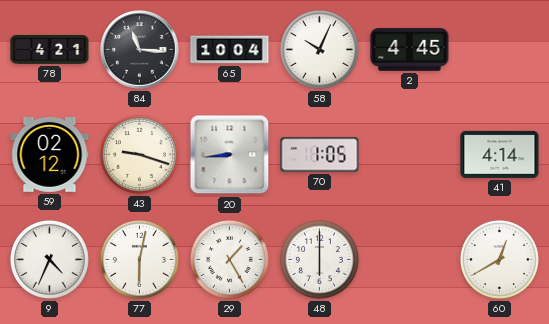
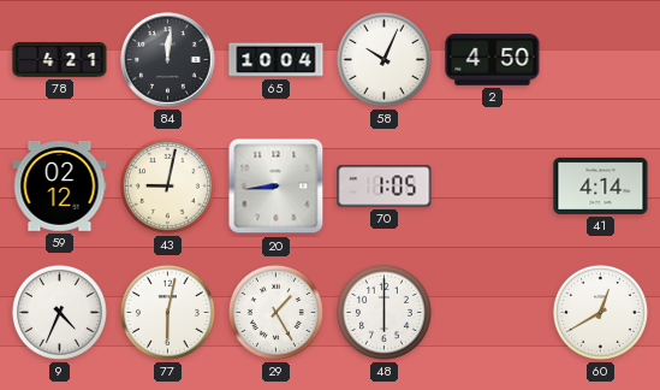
84: 11:16 -> 12:01 (168, 60)
2: 4:45 -> 4:50 (493, 60)
43: 9:18 -> 9:02 (167, 185)
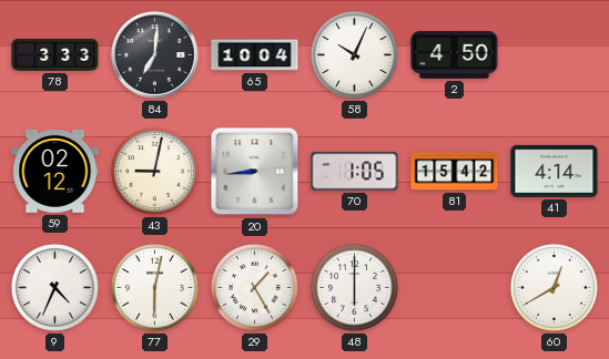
78: 4:21 -> 3:33 (55, 55)
84: 12:01 -> 7:01 (155, 55)
81: none -> 15:42 (455, 172)
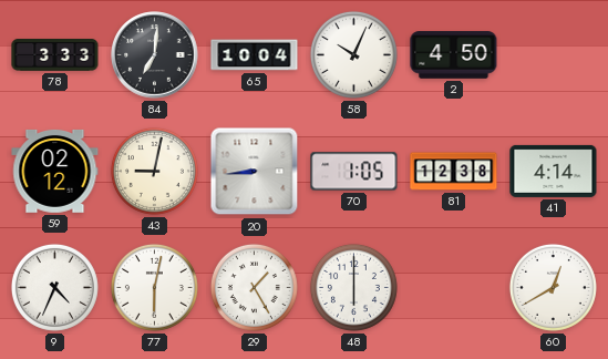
81: 15:42 -> 12:38 (454, 172)
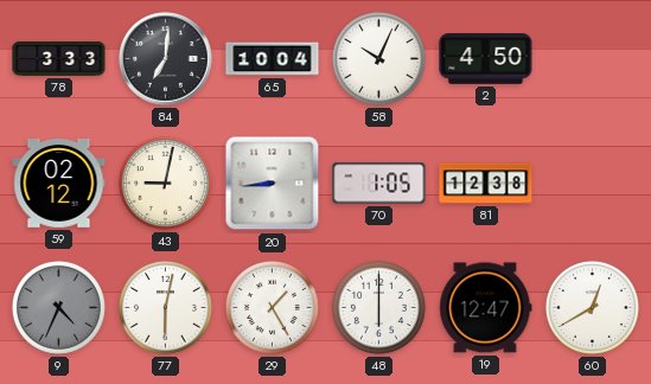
41: 4:14 -> none (554, 171)
9 dial: white -> grey (58, 307)
19: none -> 12:47 (486, 308)
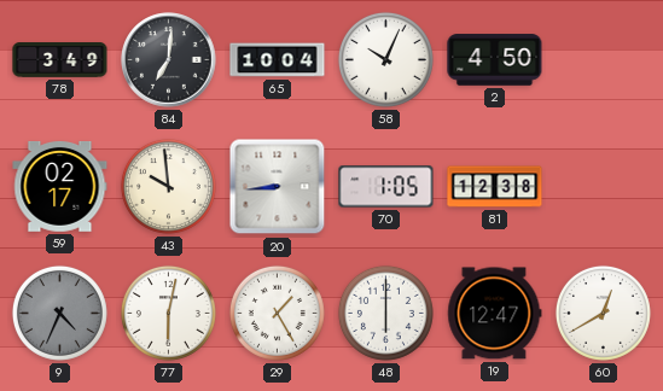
78: 3:33 -> 3:49 (60, 60)
59: 02:12 -> 02:17 (60, 186)
43: 9:02 -> 9:59 (168, 186)
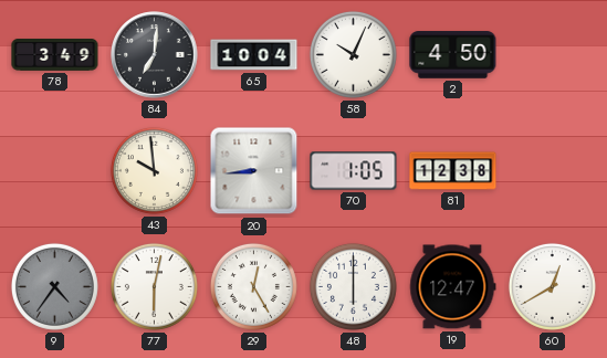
59: 02:17 -> none (60, 186)
9: 4:34 -> 4:36 (54, 286)
29: 1:25 -> 12:25 (253, 286)
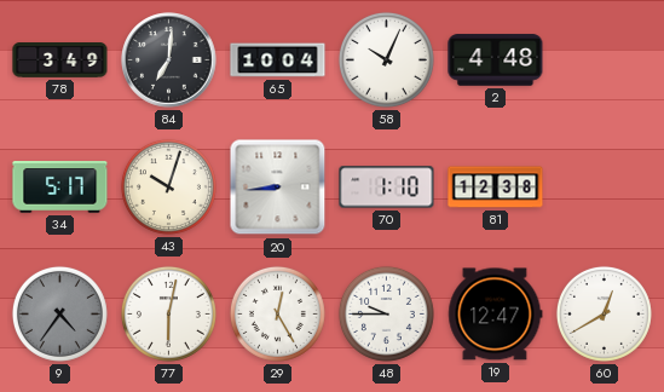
2: 4:50 -> 4:48 (496, 60)
34: none -> 5:17 (60, 188)
43: 9:59 -> 10:03 (168, 186)
70: 1:05 -> 1:10 (387, 188)
48: 6:00 -> 9:45 (386, 313)
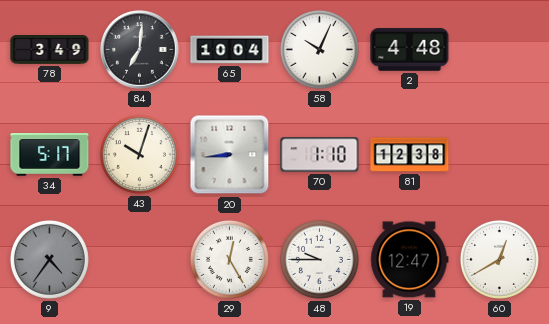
77: 6:02 -> none (168, 313)
